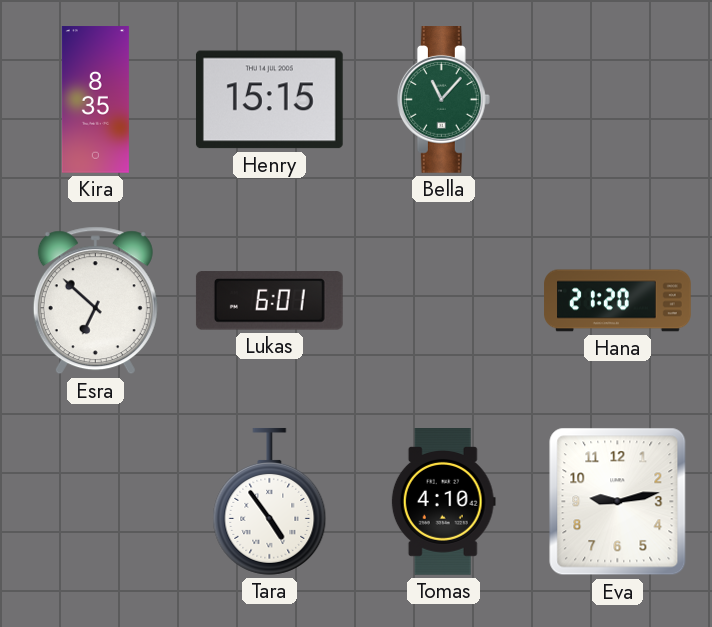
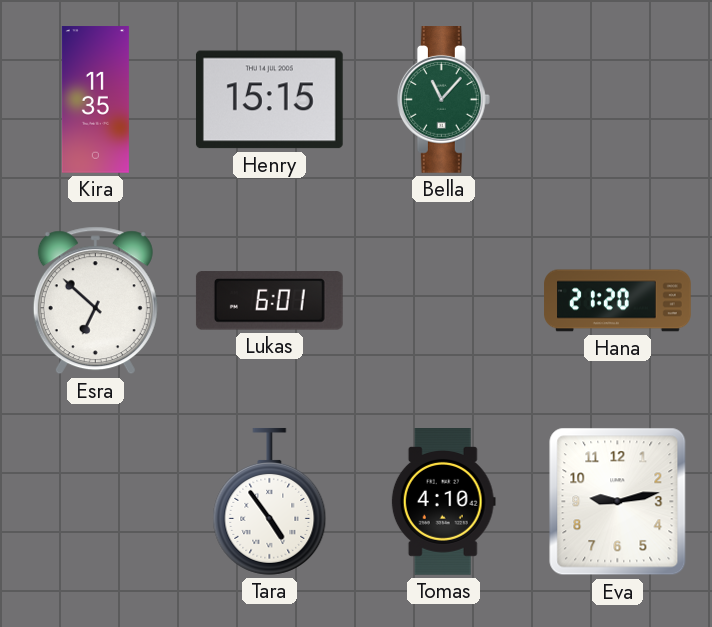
Kira: 8:35 -> 11:35 (95, 100)
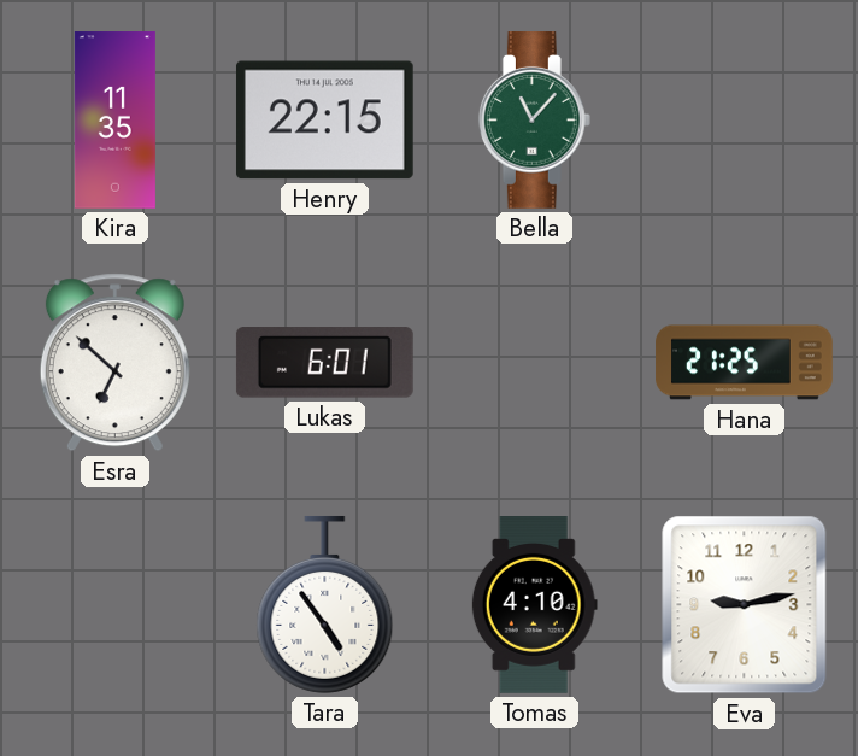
Henry: 15:15 -> 22:15 (324, 121)
Hana: 21:20 -> 21:25 (745, 363)
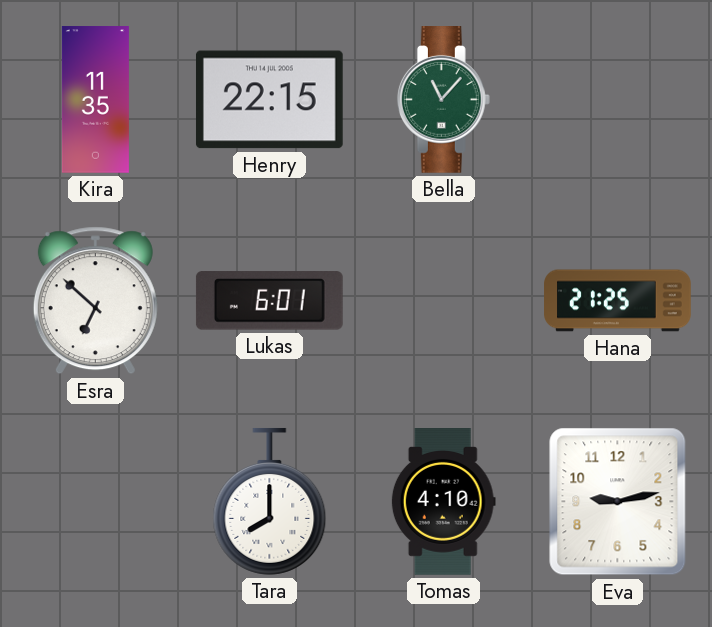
Tara: 4:54 -> 8:00 (270, 501)
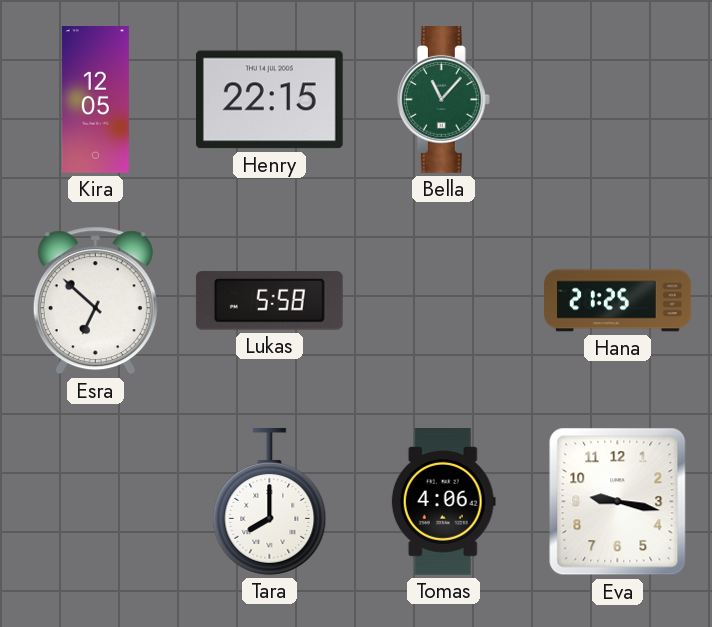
Kira: 11:35 -> 12:05 (95, 100)
Lukas: 6:01 -> 5:58 (269, 301)
Tomas: 4:10 -> 4:06 (443, 502)
Eva: 9:13 -> 9:17 (618, 502)
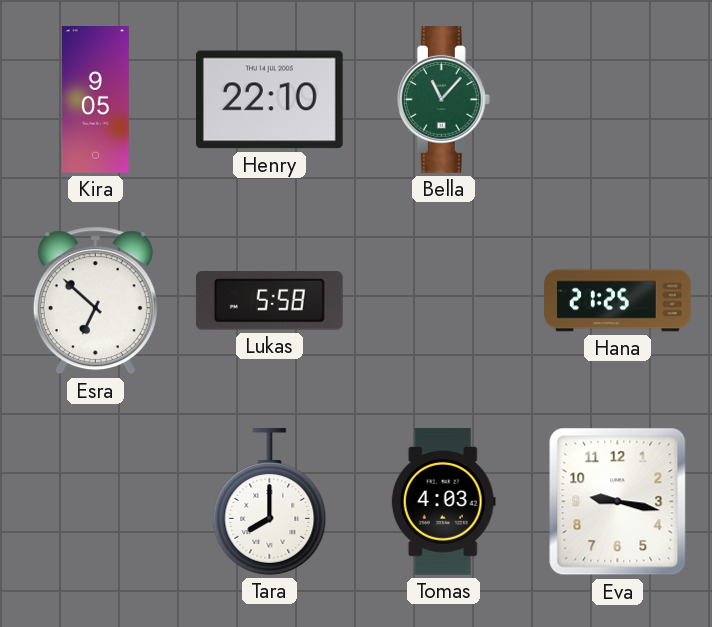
Kira: 12:05 -> 9:05 (95, 100)
Henry: 22:15 -> 22:10 (269, 100)
Tomas: 4:06 -> 4:03 (443, 502)
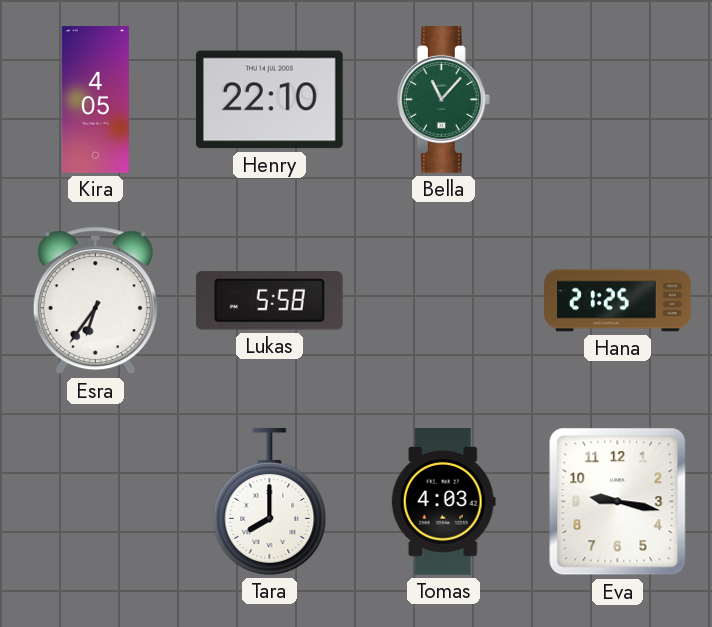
Kira: 9:05 -> 4:05 (95, 100)
Esra: 6:52 -> 6:36 (95, 301)
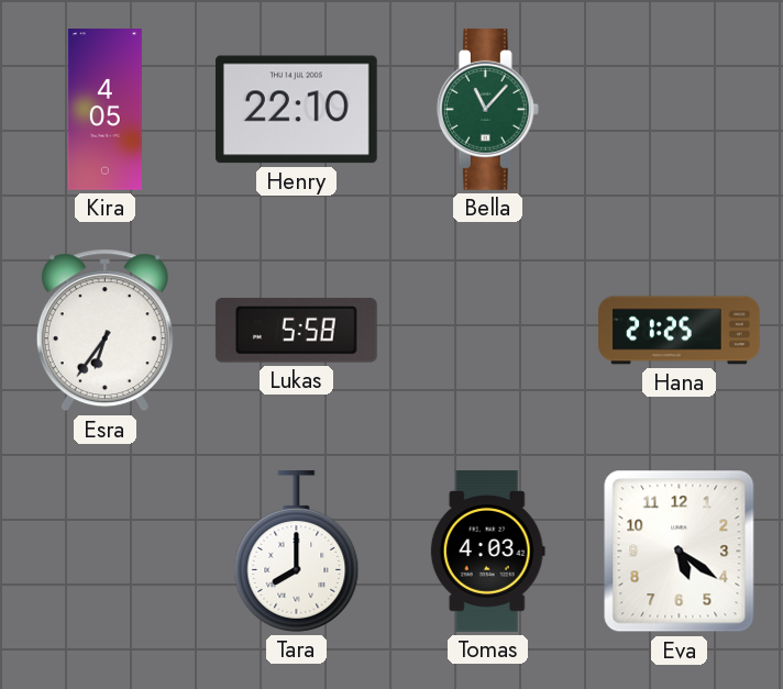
Eva: 9:17 -> 5:21 (680, 552)
